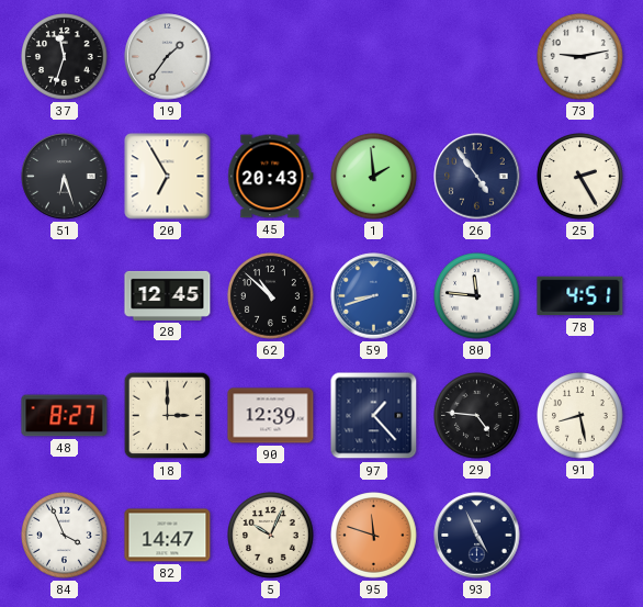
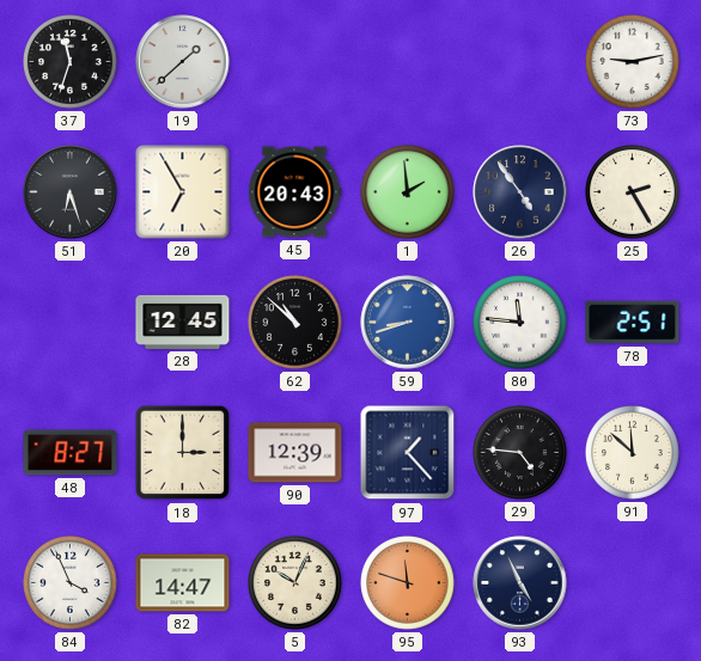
19: 1:36 -> 1:38 (183, 62)
78: 4:51 -> 2:51 (633, 323)
91: 8:28 -> 11:52 (633, 453)
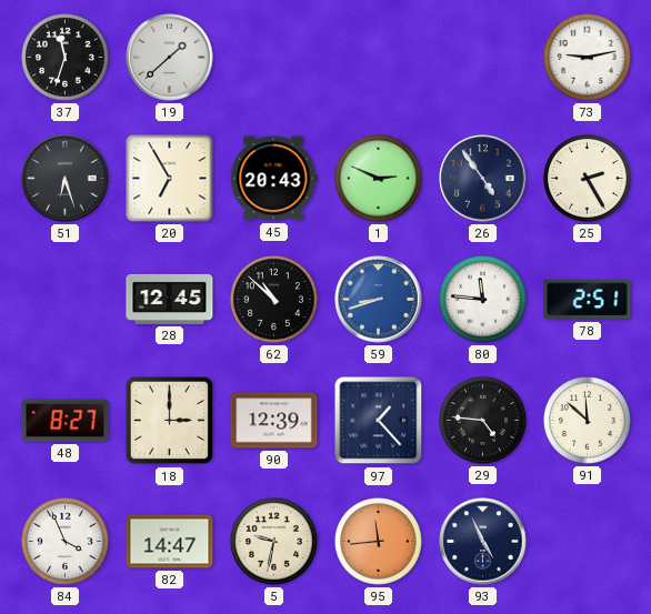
1: 1:59 -> 2:49 (379, 179)
5: 10:04 -> 9:32 (274, 542)
95: 11:48 -> 11:44 (379, 542)
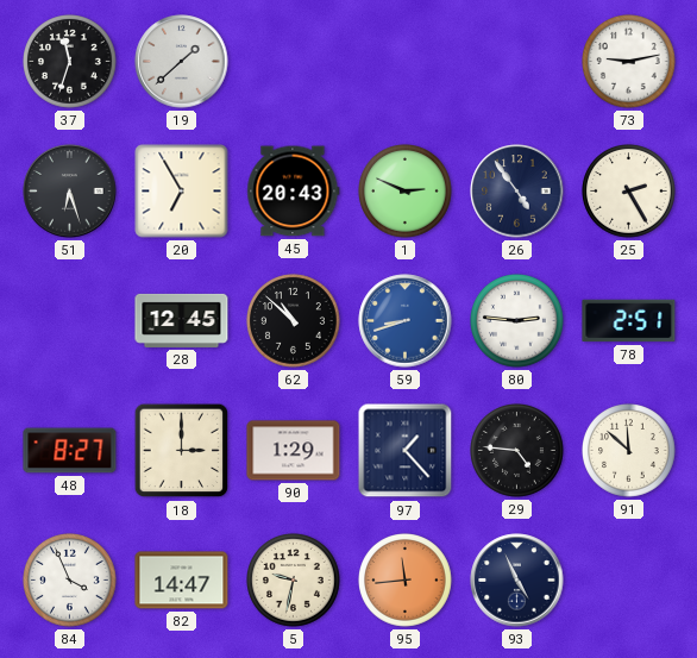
80: 11:46 -> 2:46 (517, 321)
90: 12:39 -> 1:29 (294, 451)
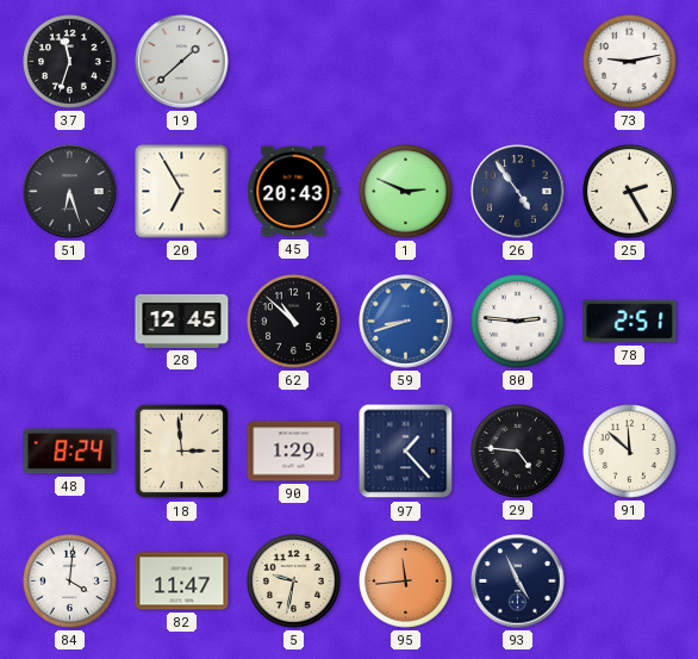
48: 8:27 -> 8:24 (70, 452)
18: 3:00 -> 2:59 (182, 452)
84: 3:56 -> 4:01 (70, 582)
82: 14:47 -> 11:47 (182, 582)
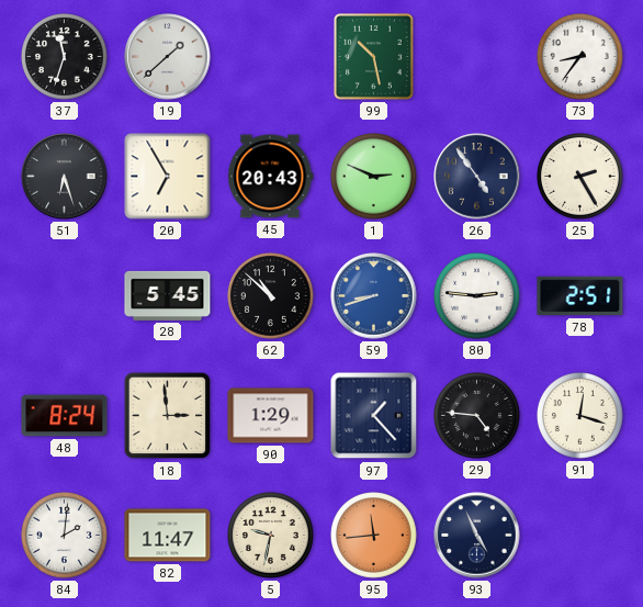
99: none -> 10:28 (373, 56)
73: 9:13 -> 8:36 (580, 57)
28: 12:45 -> 5:45 (168, 295)
91: 11:52 -> 12:18 (580, 416)
84: 4:01 -> 2:01 (65, 536)
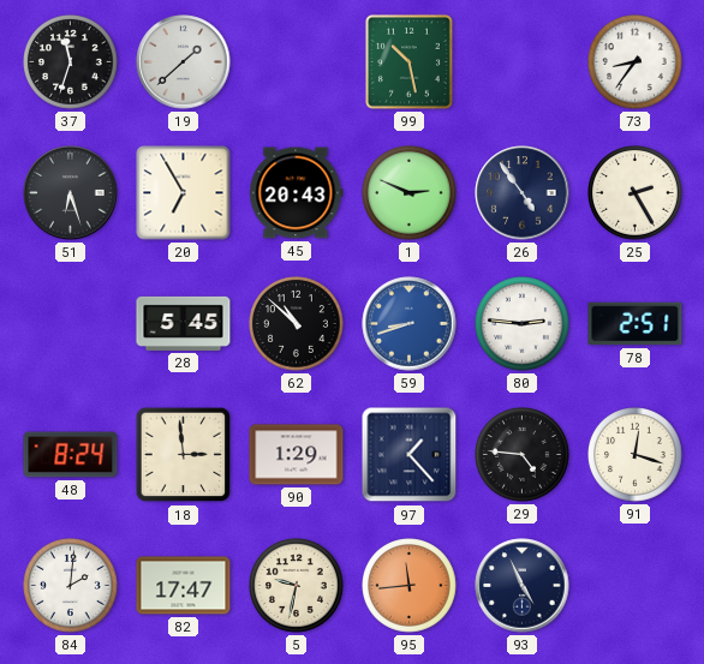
82: 11:47 -> 17:47 (184, 586)
